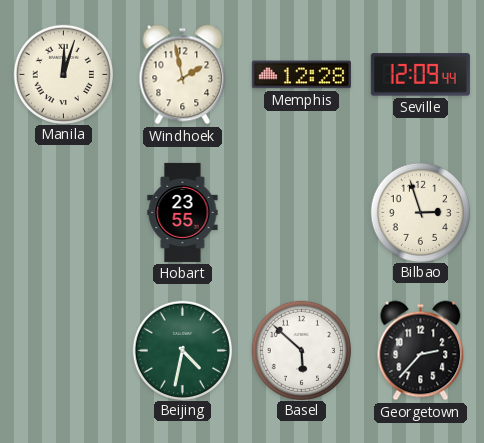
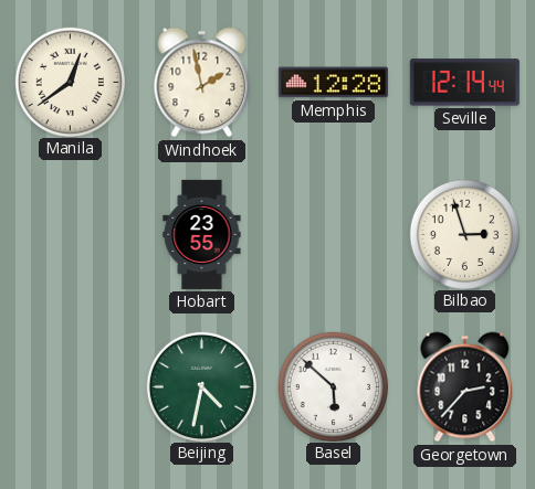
Manila: 12:03 -> 12:39 (70, 82)
Seville: 12:09 -> 12:14 (464, 83)
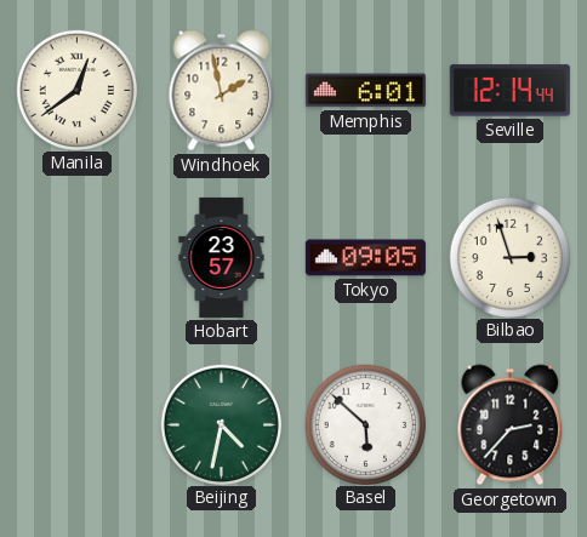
Memphis: 12:28 -> 6:01 (365, 91)
Hobart: 23:55 -> 23:57 (222, 257)
Tokyo: none -> 09:05 (365, 258)
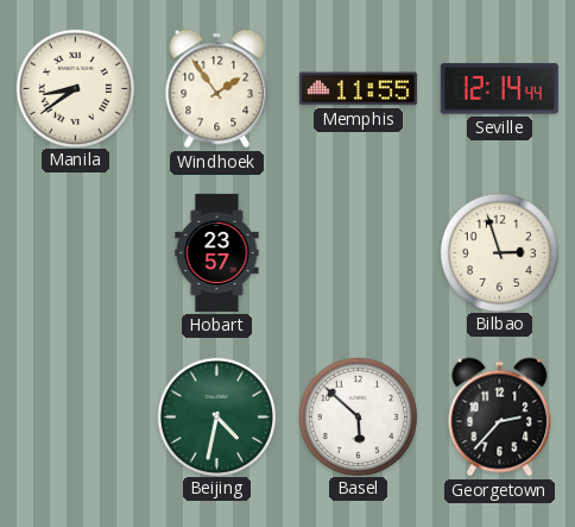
Manila: 12:39 -> 8:39 (75, 88)
Windhoek: 1:58 -> 1:54 (217, 89)
Memphis: 6:01 -> 11:55 (358, 89)
Tokyo: 09:05 -> none (365, 258)
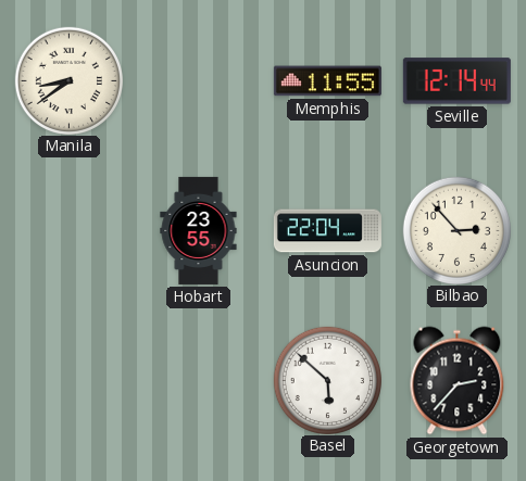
Windhoek: 1:54 -> none (217, 89)
Hobart: 23:57 -> 23:55 (199, 230)
Asuncion: none -> 22:04 (327, 231)
Bilbao: 2:57 -> 2:53 (456, 230)
Beijing: 4:32 -> none (216, 416)
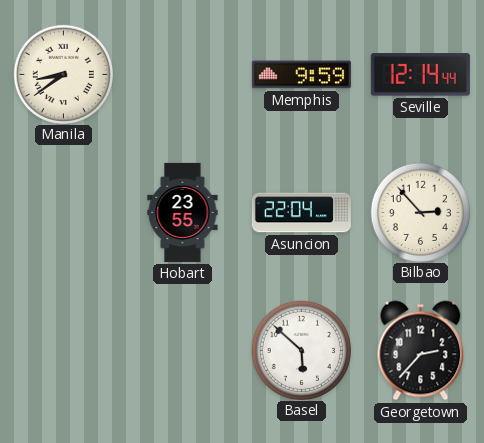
Memphis: 11:55 -> 9:59 (301, 75)
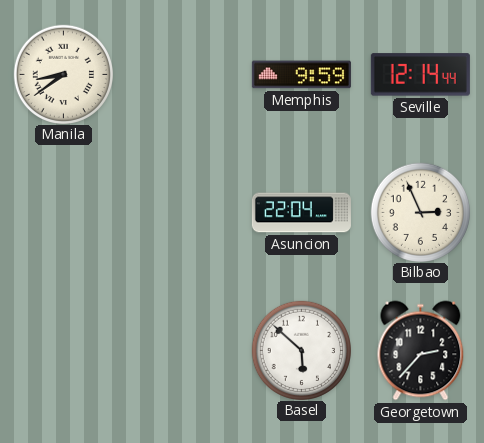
Hobart: 23:55 -> none (183, 212)
Bilbao: 2:53 -> 2:56 (420, 212)
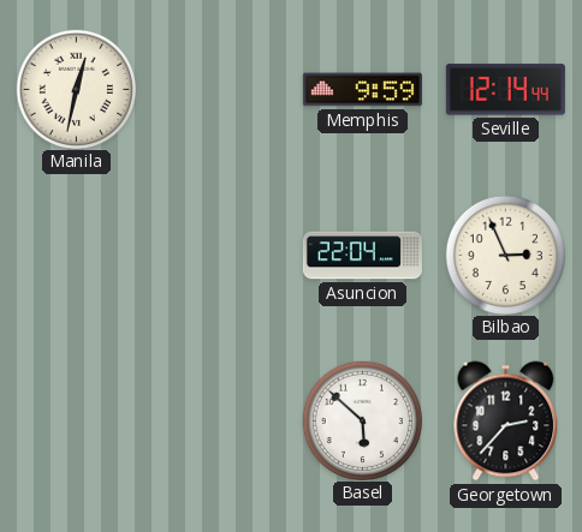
Manila: 8:39 -> 12:32 (76, 89)
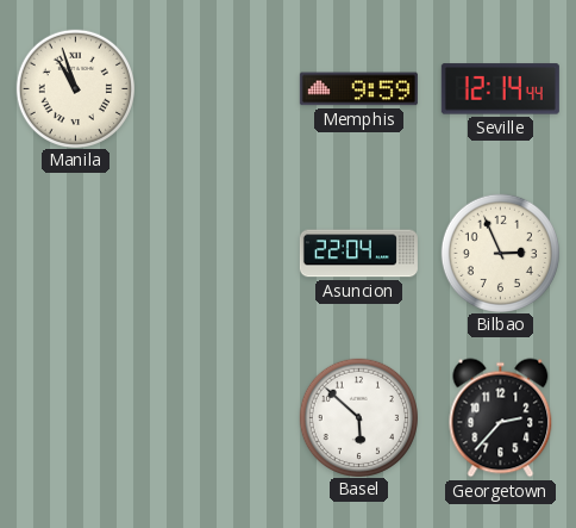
Manila: 12:32 -> 10:57 (75, 88)
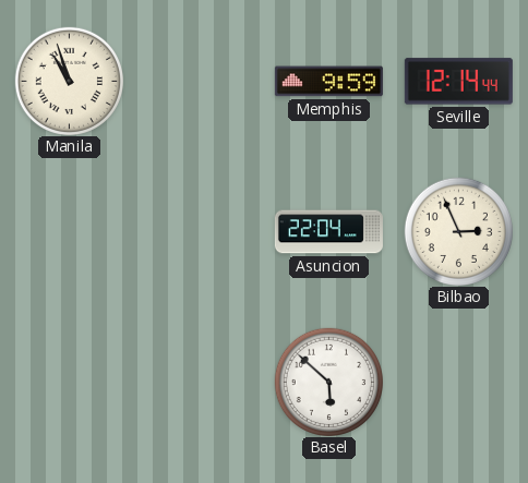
Georgetown: 2:37 -> none (501, 418)
